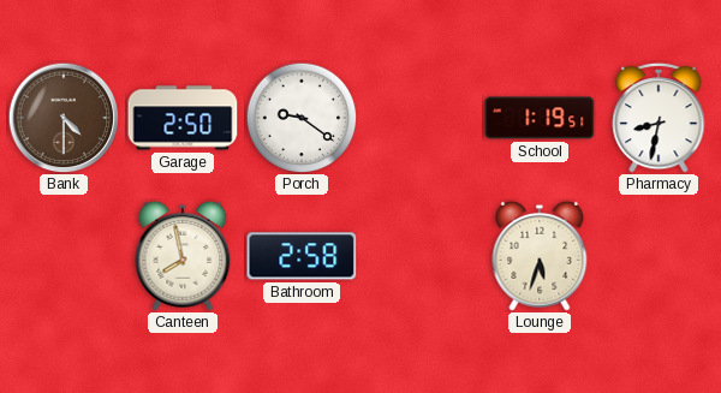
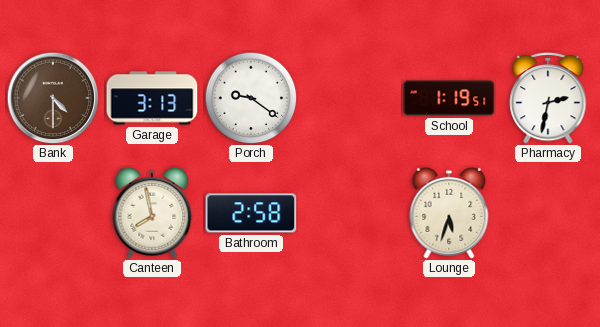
Garage: 2:50 -> 3:13 (152, 98)
Pharmacy: 8:32 -> 2:32 (548, 98)
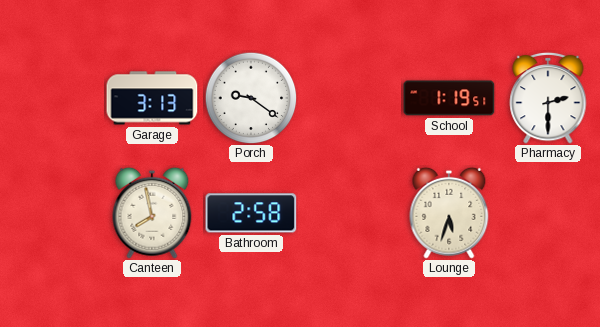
Bank: 4:30 -> none (53, 98)
Pharmacy: 2:32 -> 2:30 (548, 98)
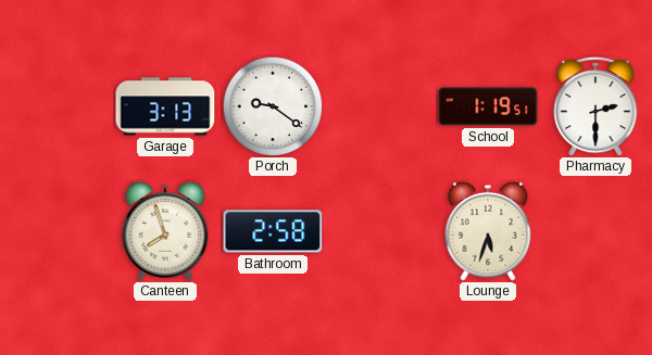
Canteen: 7:58 -> 7:57 (165, 231)
